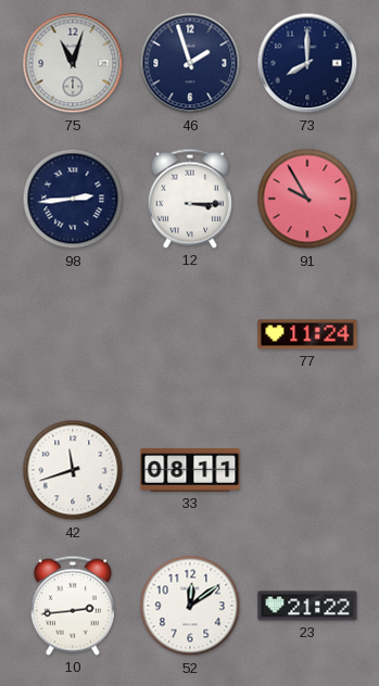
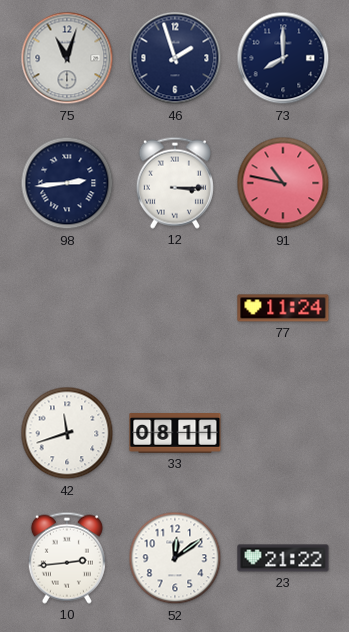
91: 9:55 -> 10:47 (283, 183)
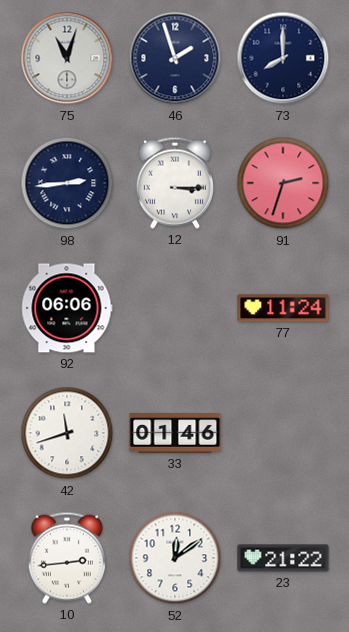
91: 10:47 -> 2:33 (283, 183)
92: none -> 06:06 (67, 308)
33: 08:11 -> 01:46 (175, 434)
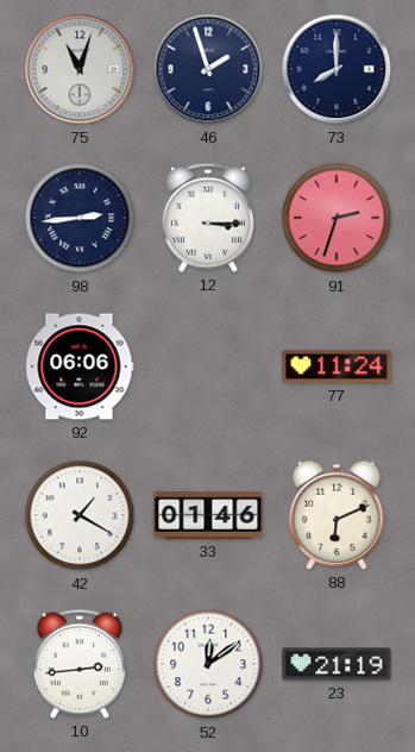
42: 11:42 -> 1:20 (80, 515)
88: none -> 6:11 (337, 515)
23: 21:22 -> 21:19 (337, 664)
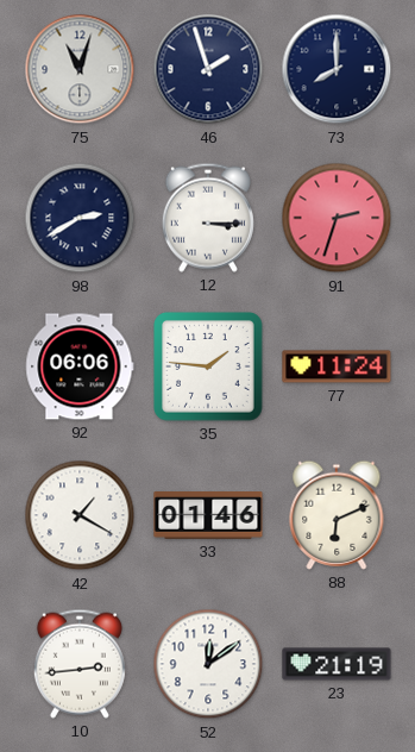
98: 2:44 -> 2:40 (80, 218)
35: none -> 1:46 (209, 368)
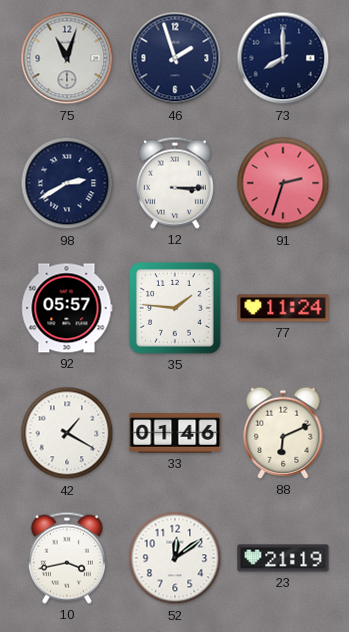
92: 06:06 -> 05:57 (67, 308)
10: 2:44 -> 3:43 (67, 558)
